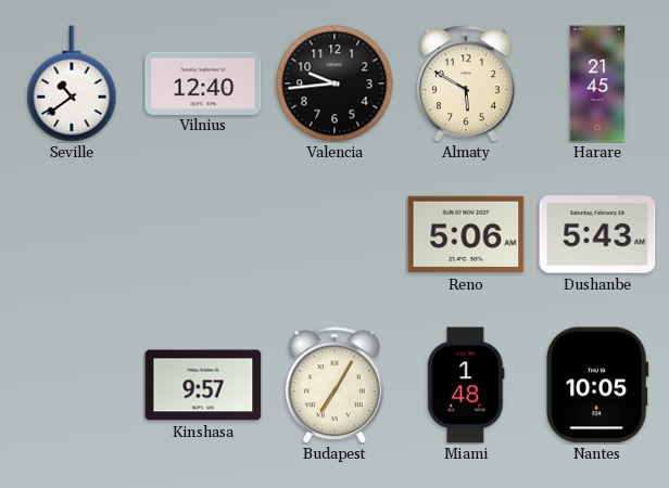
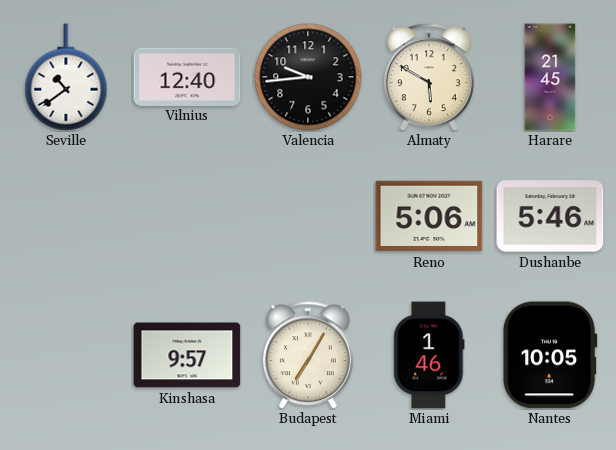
Dushanbe: 5:43 -> 5:46 (550, 216)
Miami: 1:48 -> 1:46 (429, 355)
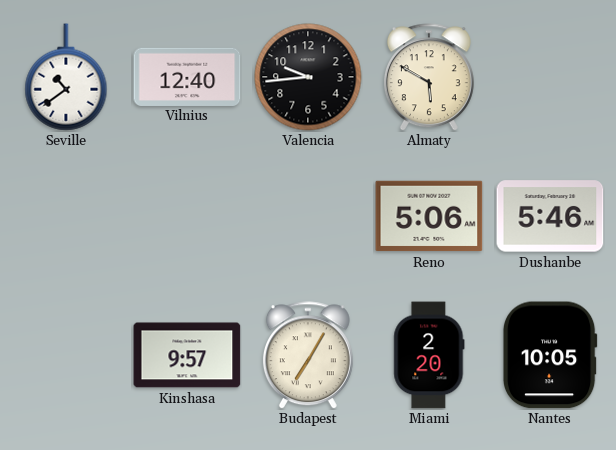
Harare: 21:45 -> none (550, 77)
Miami: 1:46 -> 2:20 (429, 355)
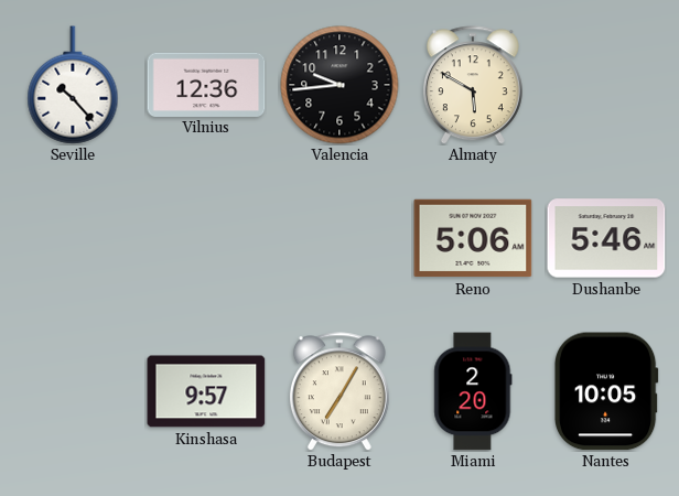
Seville: 10:39 -> 10:23 (73, 85)
Vilnius: 12:40 -> 12:36 (206, 84)
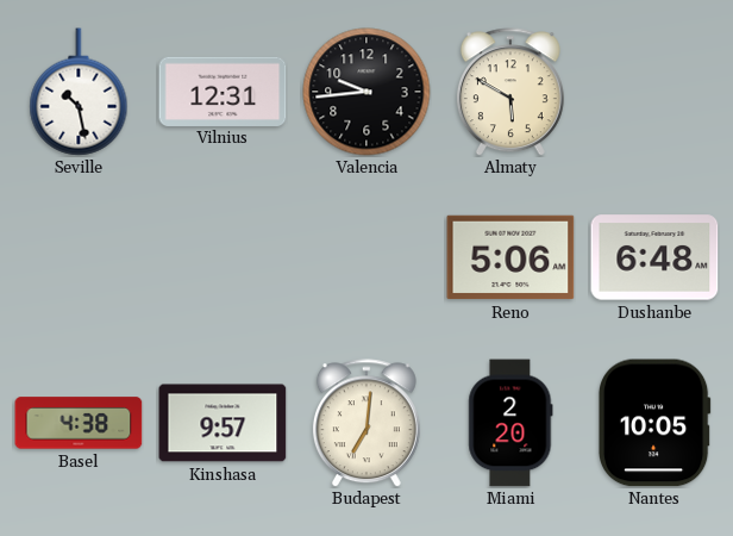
Seville: 10:23 -> 10:28 (79, 92)
Vilnius: 12:36 -> 12:31 (223, 91)
Dushanbe: 5:46 -> 6:48 (654, 257)
Basel: none -> 4:38 (79, 423)
Budapest: 7:05 -> 7:01 (366, 423)
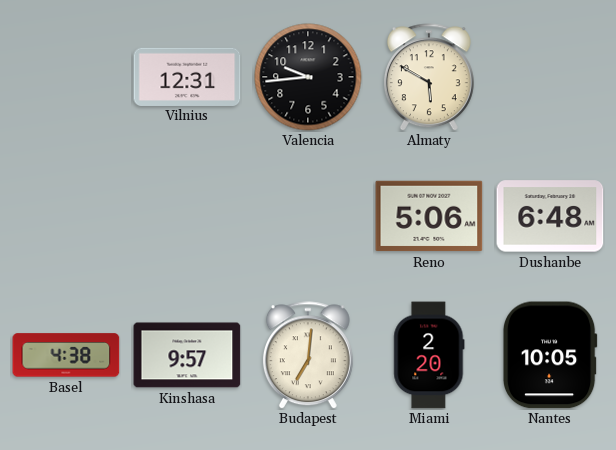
Seville: 10:28 -> none (79, 92)
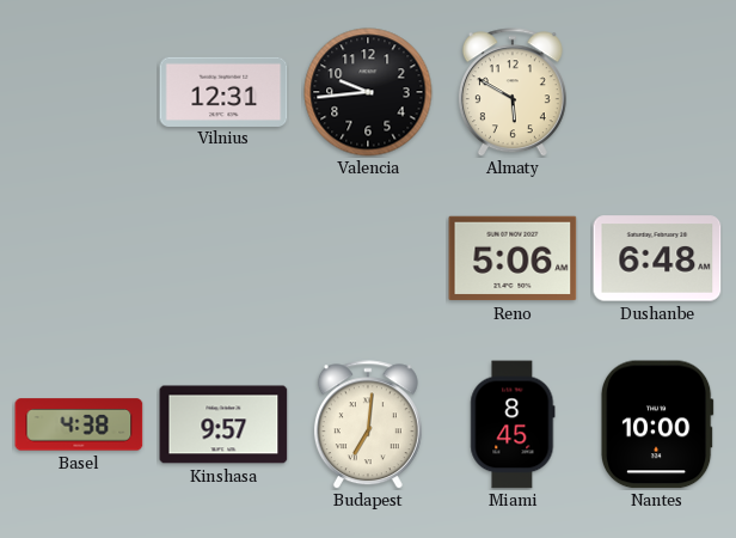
Miami: 2:20 -> 8:45 (513, 424)
Nantes: 10:05 -> 10:00 (657, 424)
